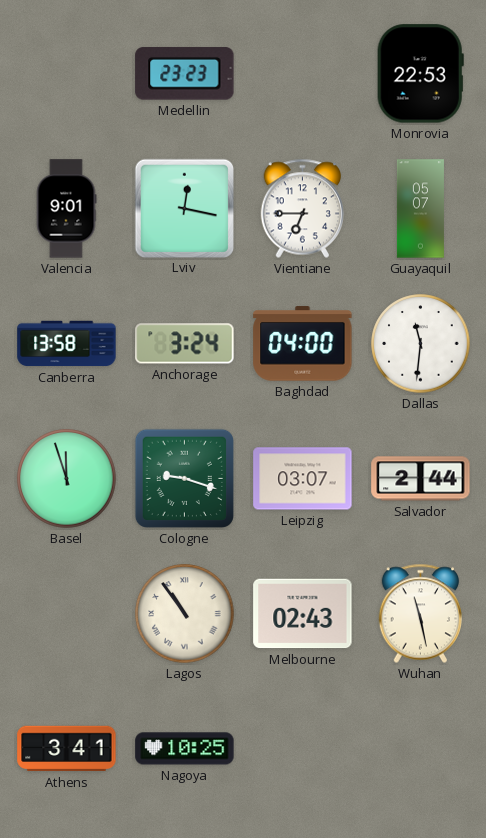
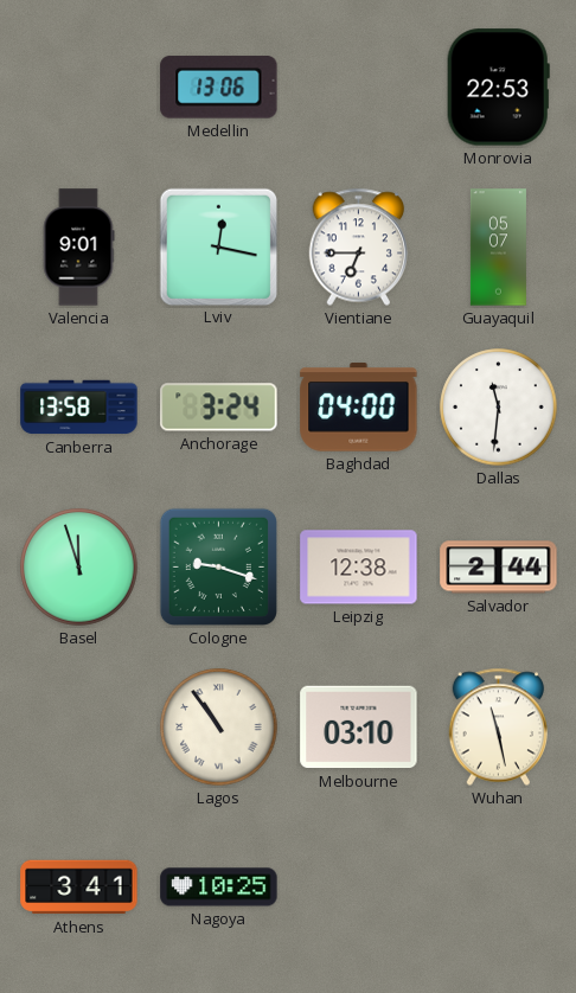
Medellin: 23:23 -> 13:06 (219, 88)
Leipzig: 03:07 -> 12:38 (359, 568)
Melbourne: 02:43 -> 03:10 (359, 728)
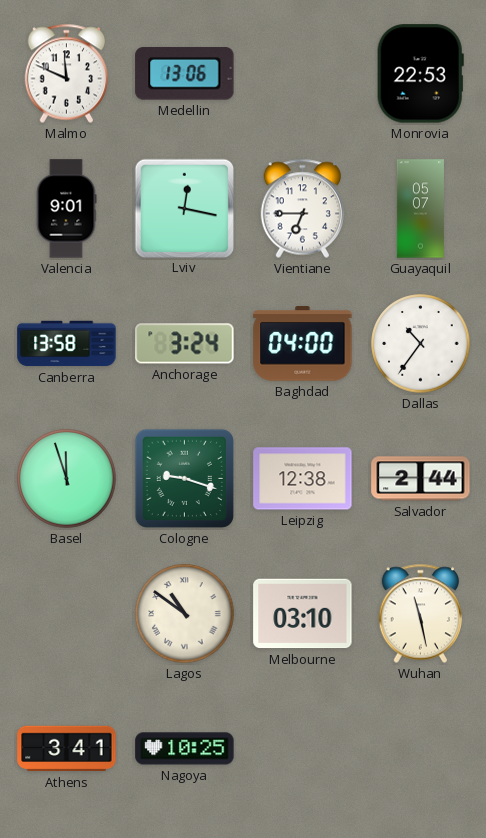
Malmo: none -> 11:49 (67, 74)
Dallas: 11:31 -> 10:36 (421, 344)
Lagos: 10:54 -> 10:51 (185, 614)
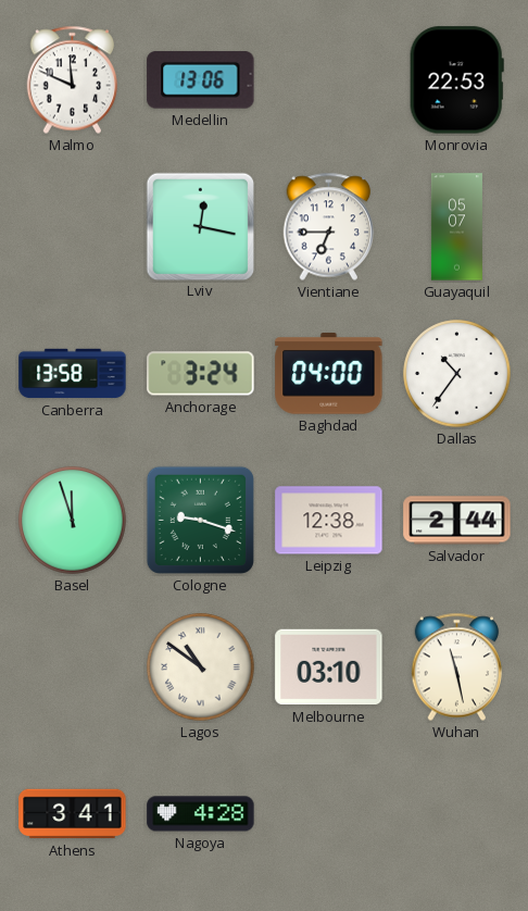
Valencia: 9:01 -> none (66, 209)
Nagoya: 10:25 -> 4:28 (201, 814)
